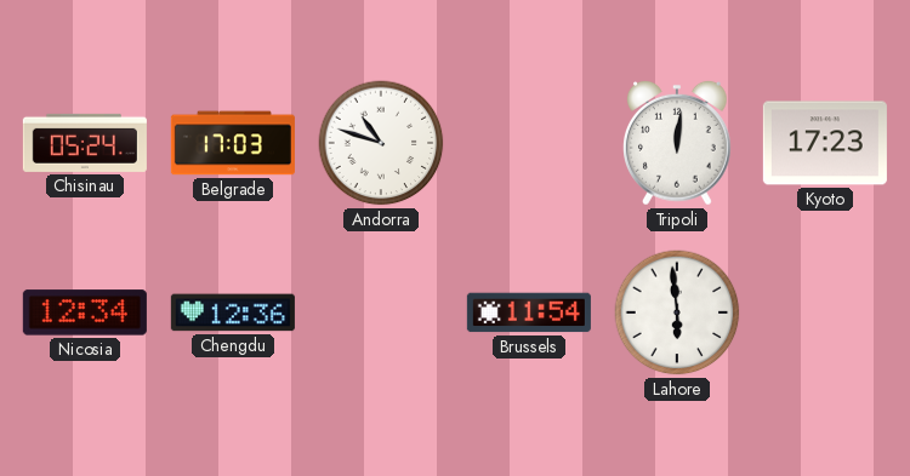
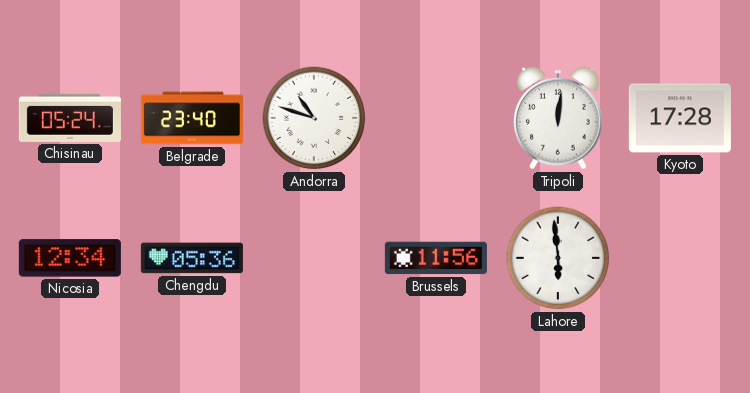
Belgrade: 17:03 -> 23:40 (192, 118)
Kyoto: 17:23 -> 17:28 (680, 118)
Chengdu: 12:36 -> 05:36 (192, 258)
Brussels: 11:54 -> 11:56 (436, 258)
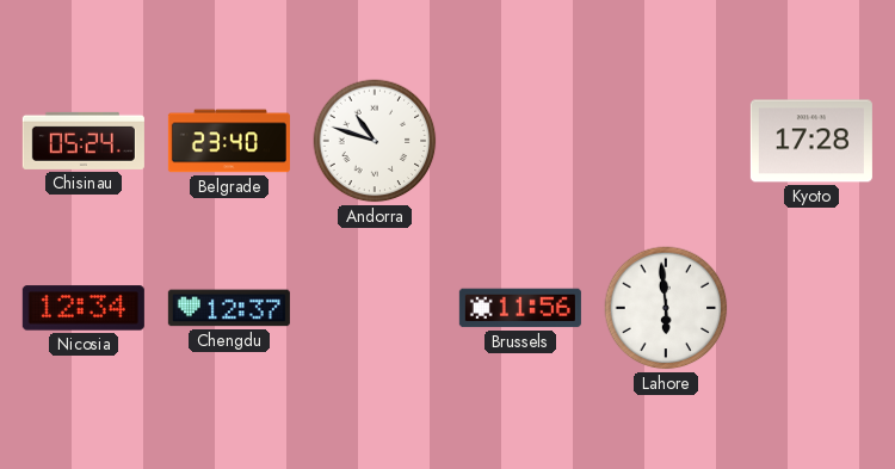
Tripoli: 12:01 -> none (559, 118)
Chengdu: 05:36 -> 12:37 (229, 308)
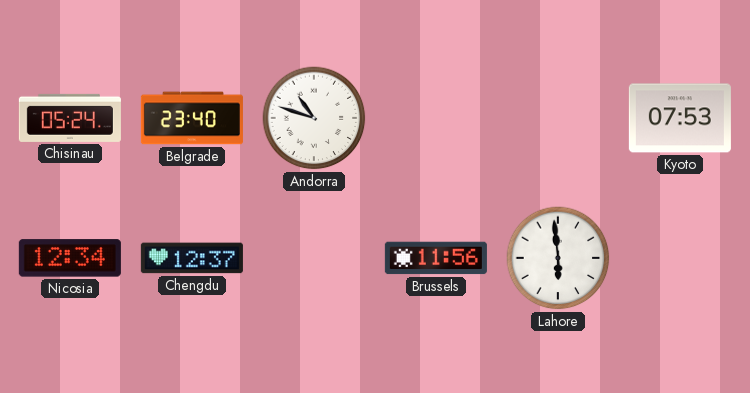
Kyoto: 17:28 -> 07:53 (680, 118)
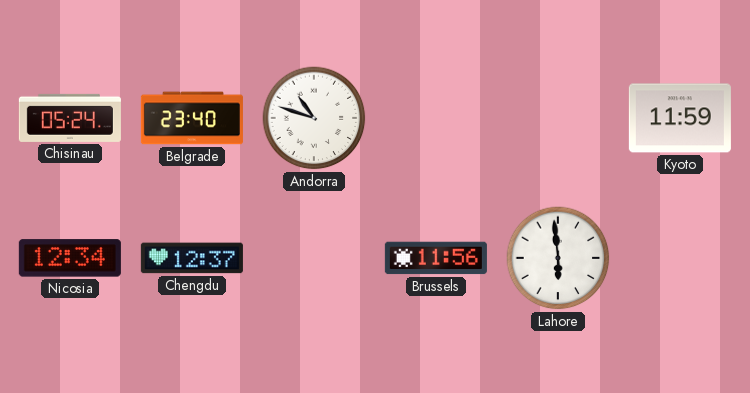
Kyoto: 07:53 -> 11:59 (680, 118)
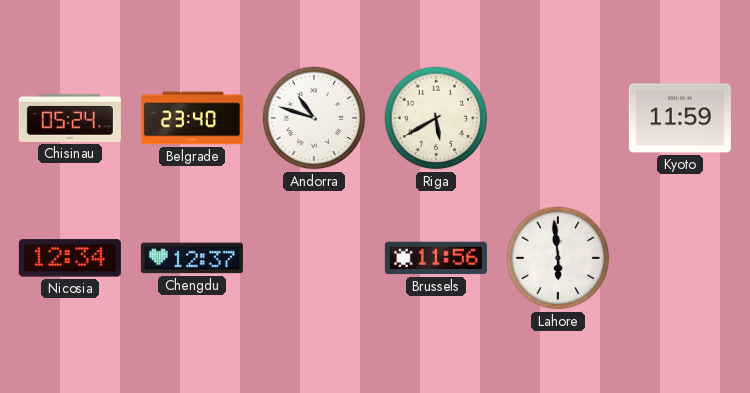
Riga: none -> 5:40 (436, 118)
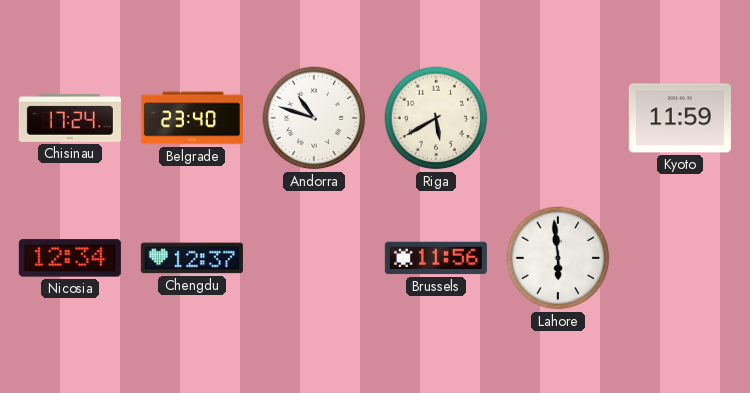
Chisinau: 05:24 -> 17:24 (70, 118)
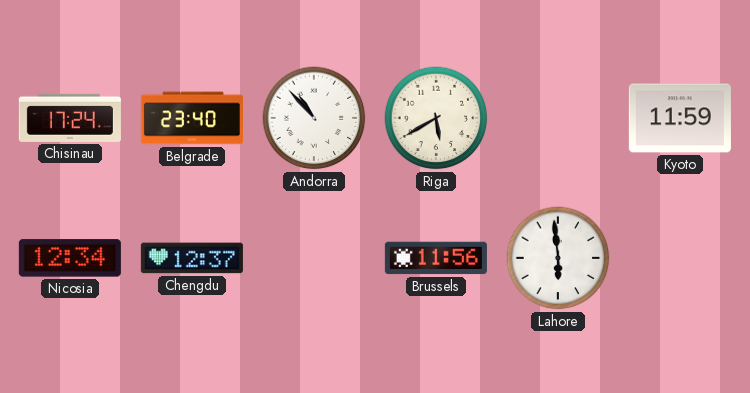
Andorra: 10:48 -> 10:53 (314, 118)
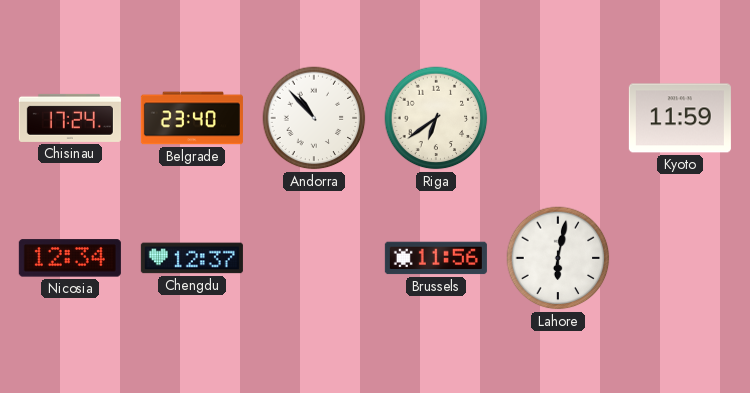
Riga: 5:40 -> 6:39 (436, 118)
Lahore: 5:59 -> 6:02 (558, 258)
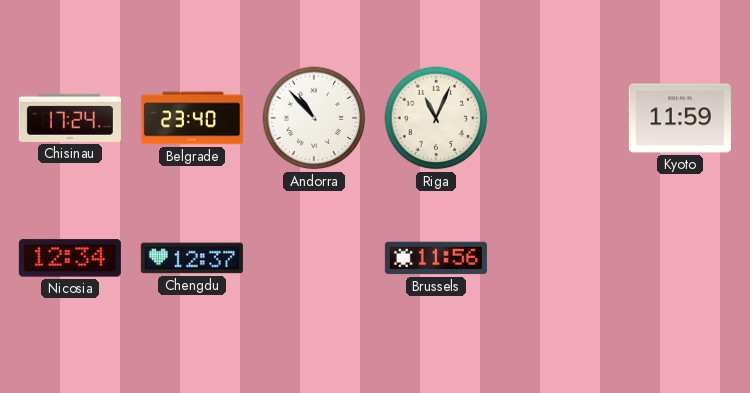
Riga: 6:39 -> 11:04 (436, 118)
Lahore: 6:02 -> none (558, 258)
